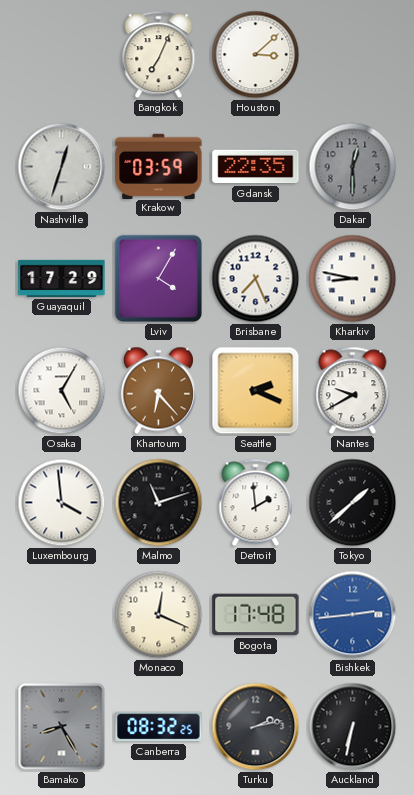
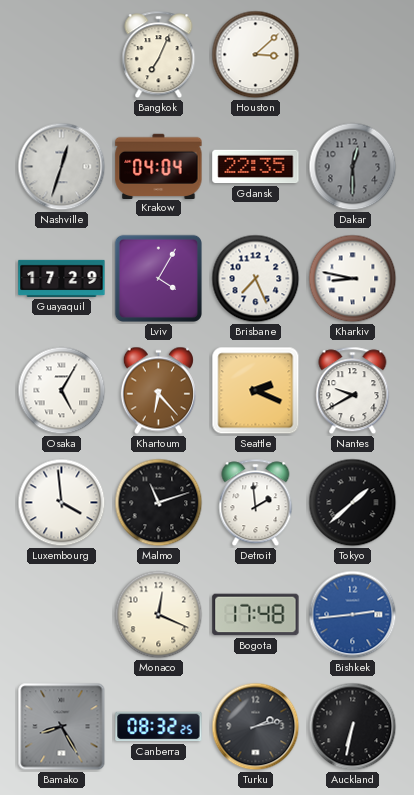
Krakow: 03:59 -> 04:04 (159, 166)
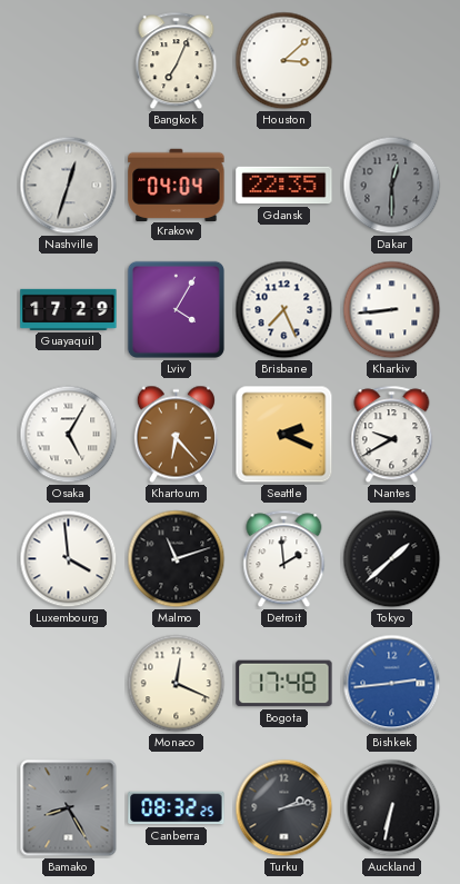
Kharkiv: 8:47 -> 8:44 (392, 310)
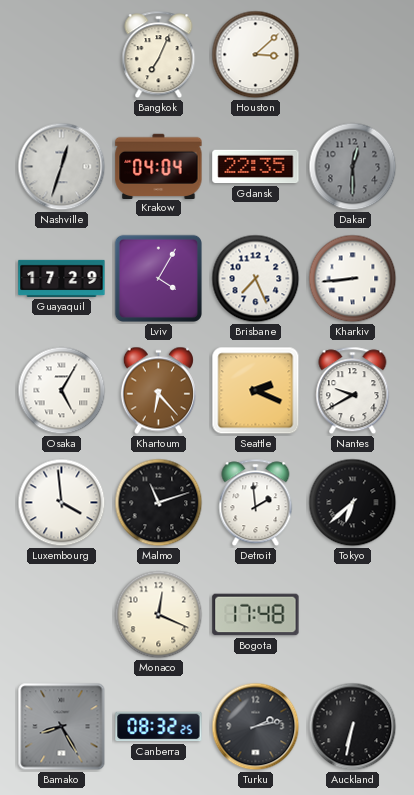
Tokyo: 1:38 -> 6:38 (353, 503)
Bishkek: 2:44 -> none (392, 684)
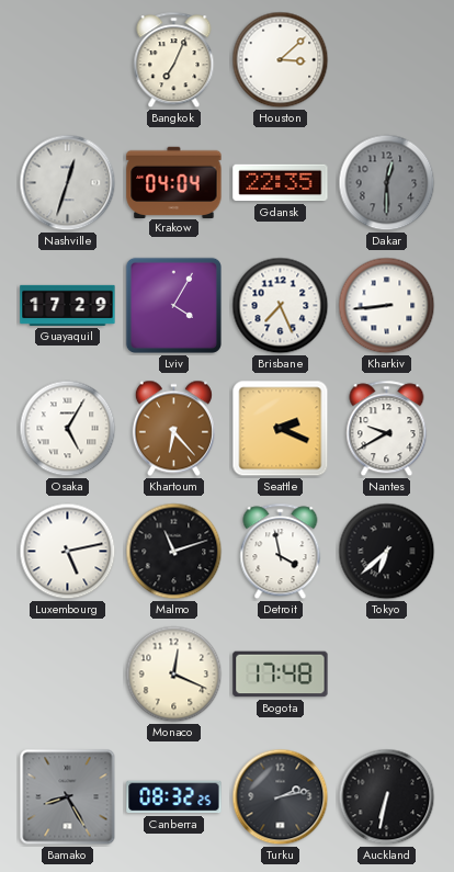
Luxembourg: 3:59 -> 5:13 (68, 552)
Detroit: 1:59 -> 3:58 (281, 552)
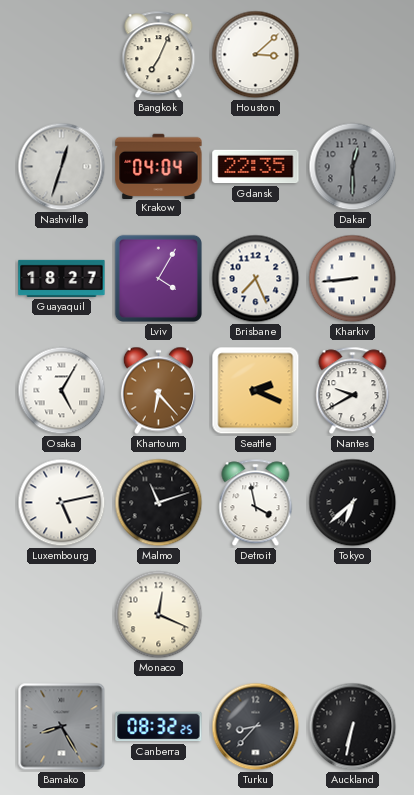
Guayaquil: 17:29 -> 18:27 (62, 278)
Bogota: 17:48 -> none (281, 675)
Turku: 2:13 -> 8:37 (256, 727)
